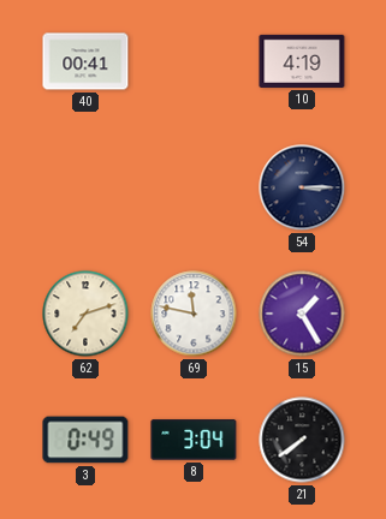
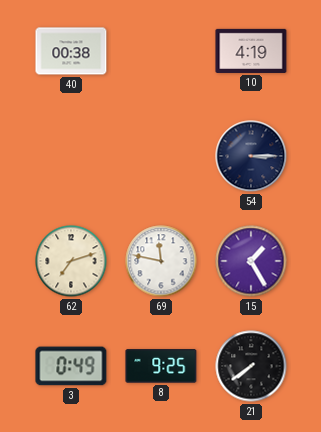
40: 00:41 -> 00:38 (71, 51)
8: 3:04 -> 9:25 (161, 366)
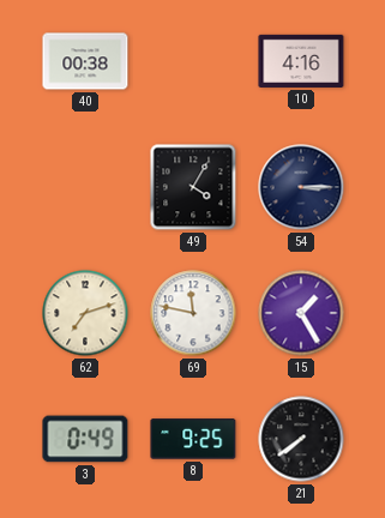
10: 4:19 -> 4:16 (301, 61)
49: none -> 4:05 (193, 187)
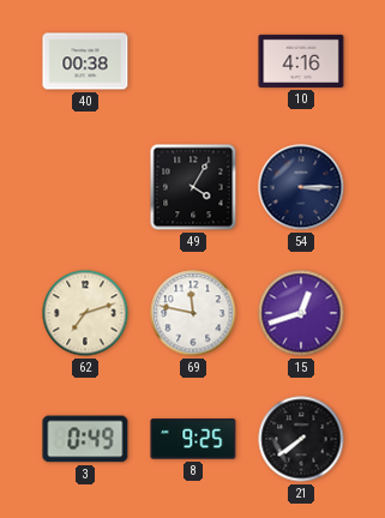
15: 1:25 -> 12:42 (301, 313)
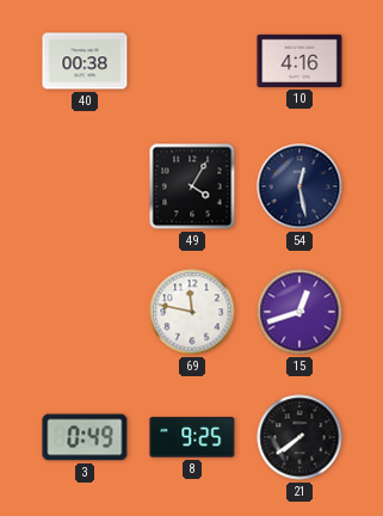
54: 3:15 -> 12:28 (299, 186)
62: 7:12 -> none (85, 313)
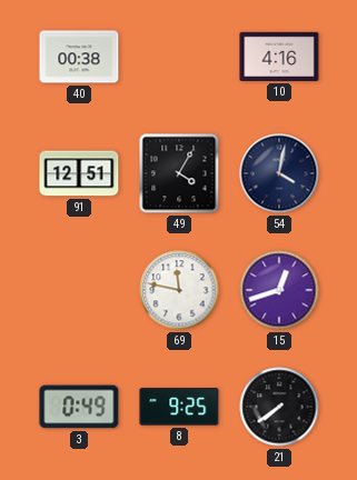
91: none -> 12:51 (79, 173)
54: 12:28 -> 4:02 (279, 173)
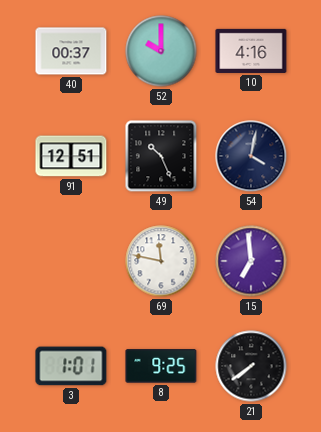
40: 00:38 -> 00:37 (71, 51)
52: none -> 10:00 (161, 51)
49: 4:05 -> 10:26 (161, 156)
15: 12:42 -> 6:59 (251, 261)
3: 0:49 -> 1:01 (71, 366)
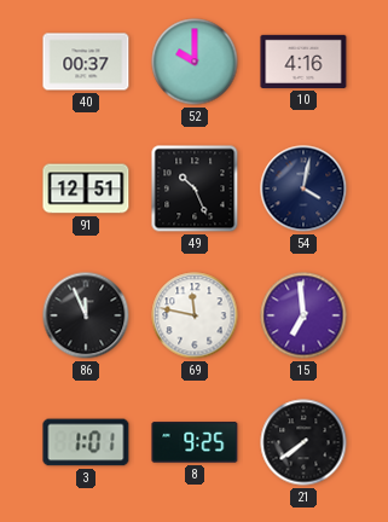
86: none -> 11:56 (86, 315)
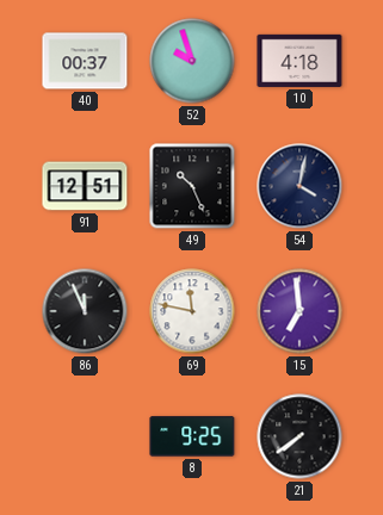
52: 10:00 -> 9:57 (192, 61)
10: 4:16 -> 4:18 (299, 61)
3: 1:01 -> none (86, 442)
